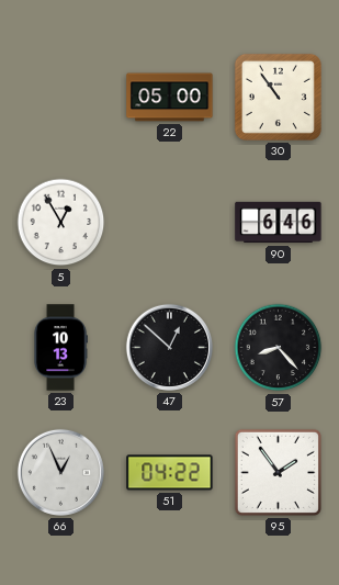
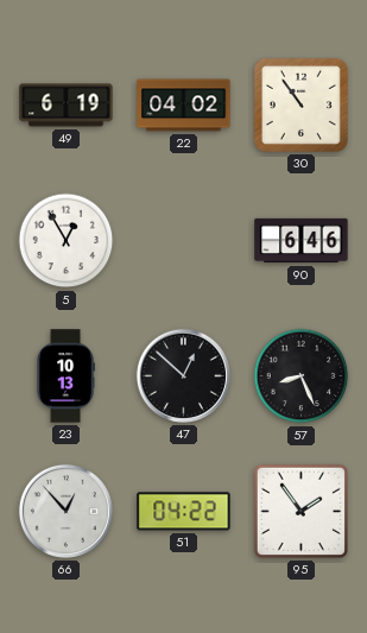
49: none -> 6:19 (67, 106)
22: 05:00 -> 04:02 (184, 106)
57: 8:23 -> 8:26 (302, 376)
66: 12:56 -> 12:53 (65, 511)
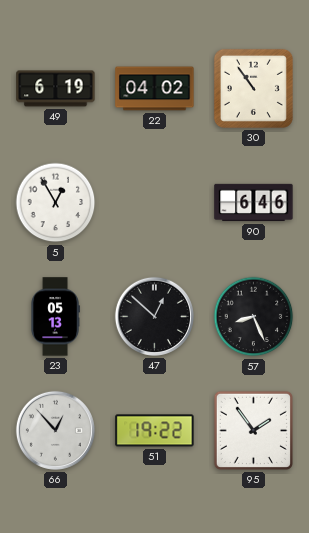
23: 10:13 -> 05:13 (55, 317)
51: 04:22 -> 19:22 (155, 431)
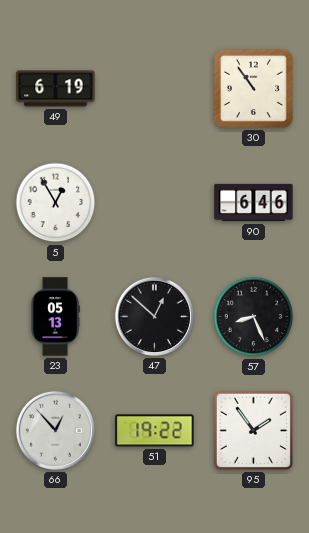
22: 04:02 -> none (155, 89)
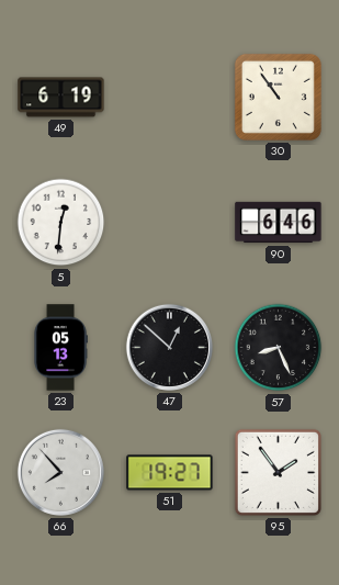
5: 12:55 -> 12:31 (61, 223)
66: 12:53 -> 7:53 (60, 472)
51: 19:22 -> 19:27 (170, 473)
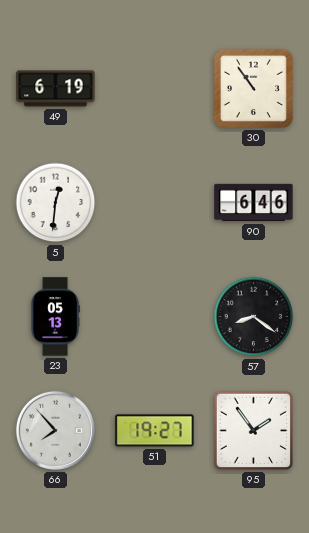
47: 12:52 -> none (169, 347)
57: 8:26 -> 8:21 (254, 317)
